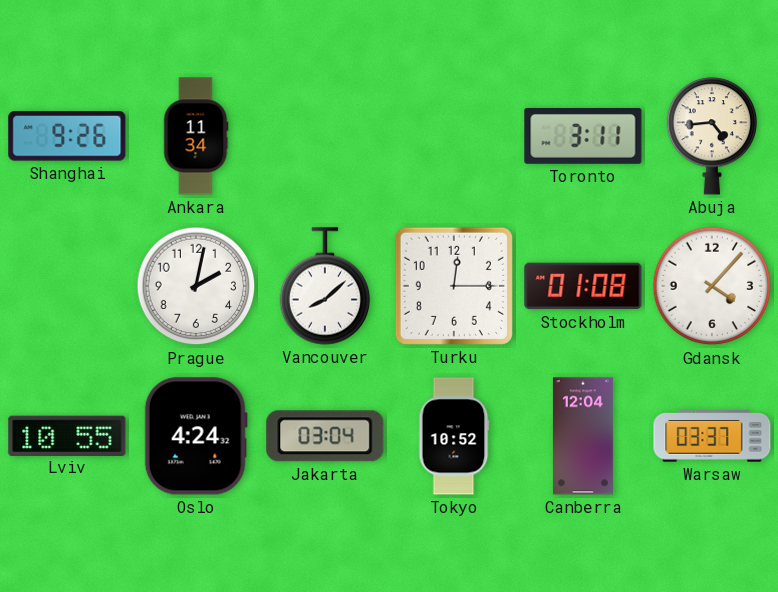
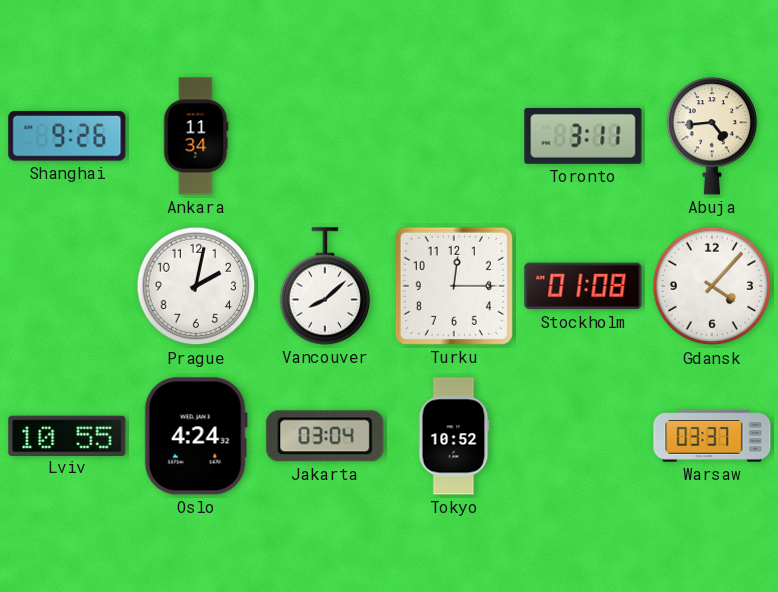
Canberra: 12:04 -> none (583, 436)
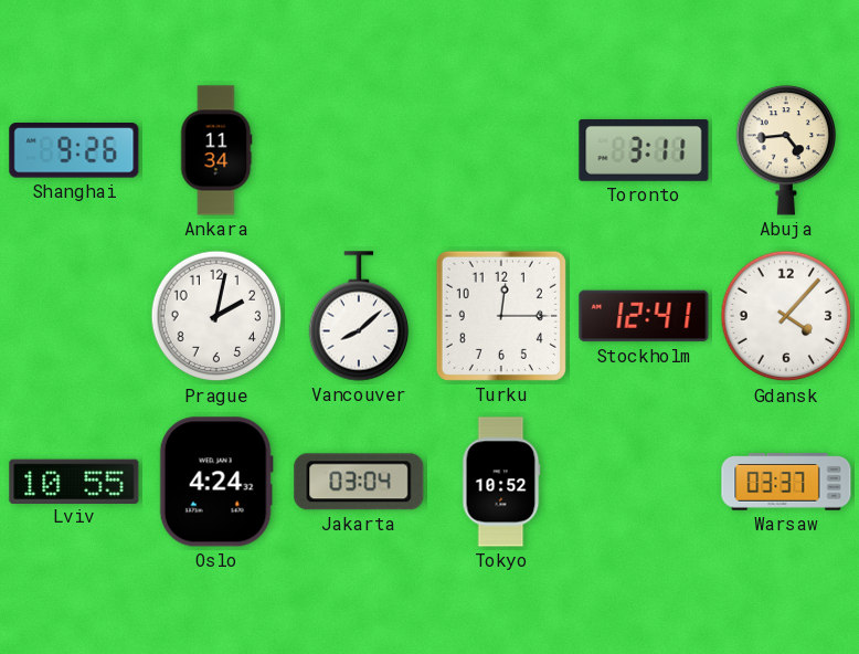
Stockholm: 01:08 -> 12:41 (644, 316)
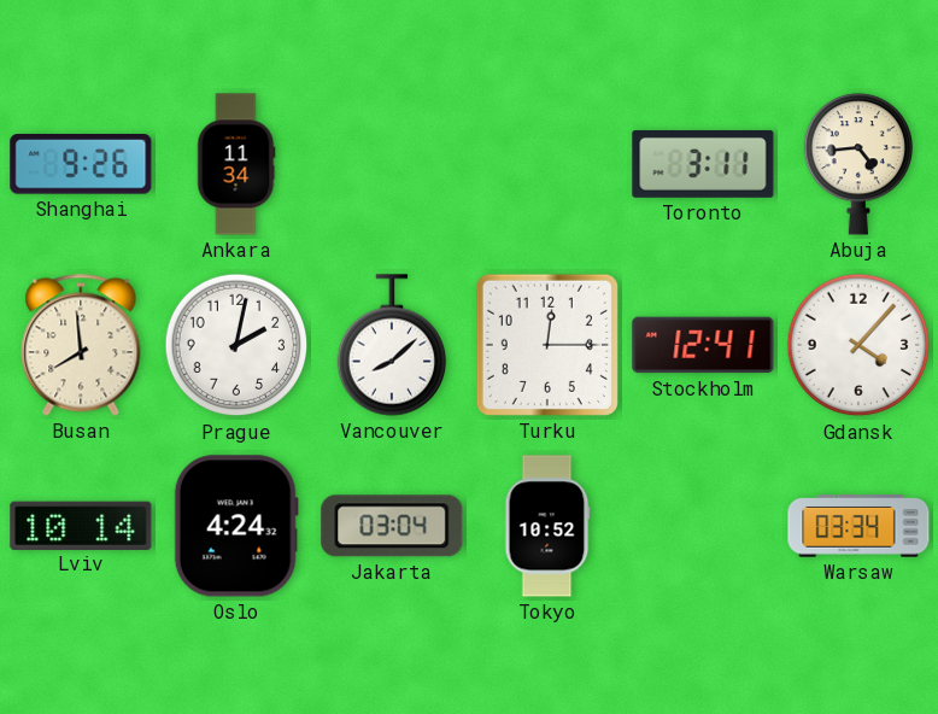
Busan: none -> 7:59 (81, 345)
Lviv: 10:55 -> 10:14 (81, 525)
Warsaw: 03:37 -> 03:34 (858, 526)
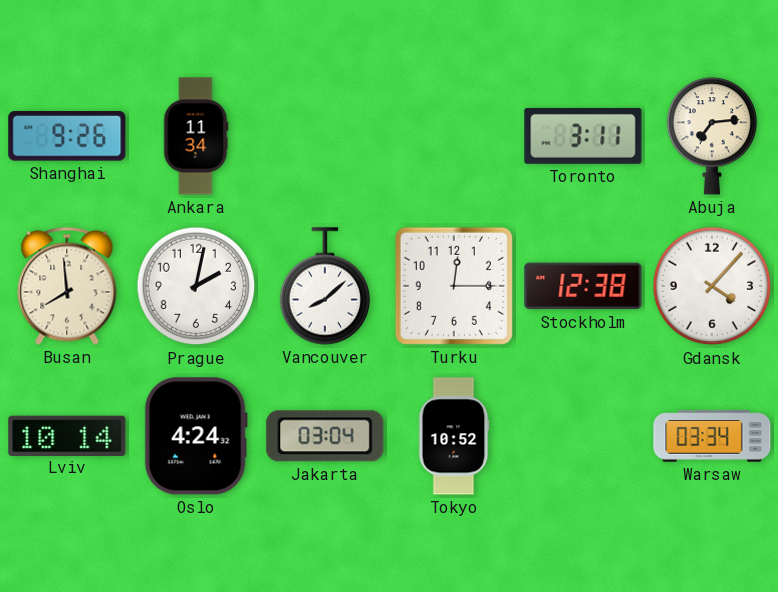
Abuja: 4:44 -> 7:14 (712, 136)
Stockholm: 12:41 -> 12:38 (583, 286)
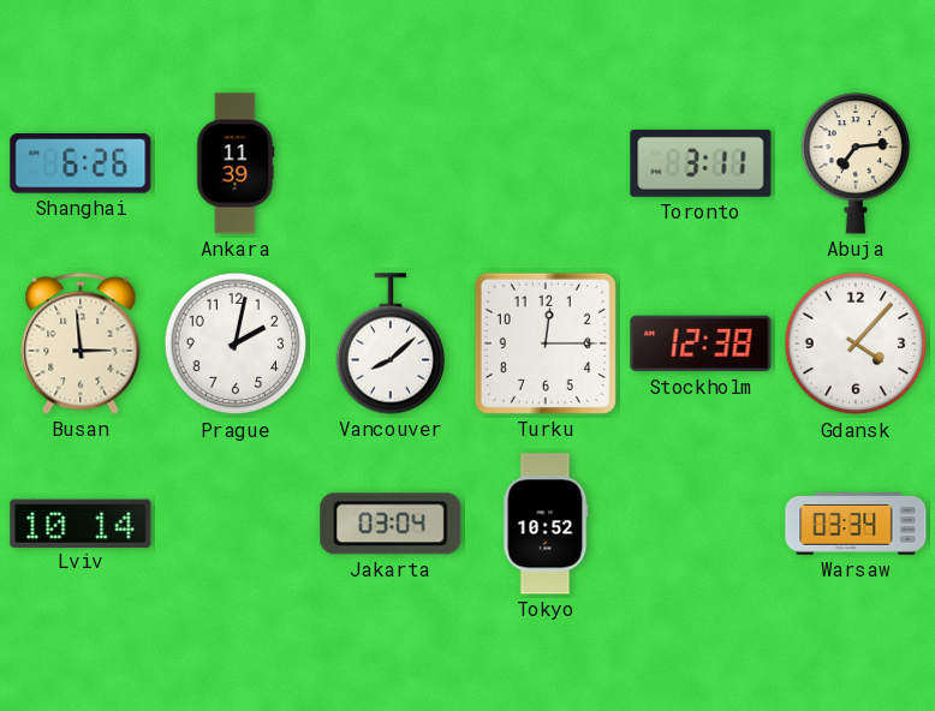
Shanghai: 9:26 -> 6:26 (81, 165)
Ankara: 11:34 -> 11:39 (236, 163)
Busan: 7:59 -> 2:59 (81, 343)
Oslo: 4:24 -> none (196, 436)
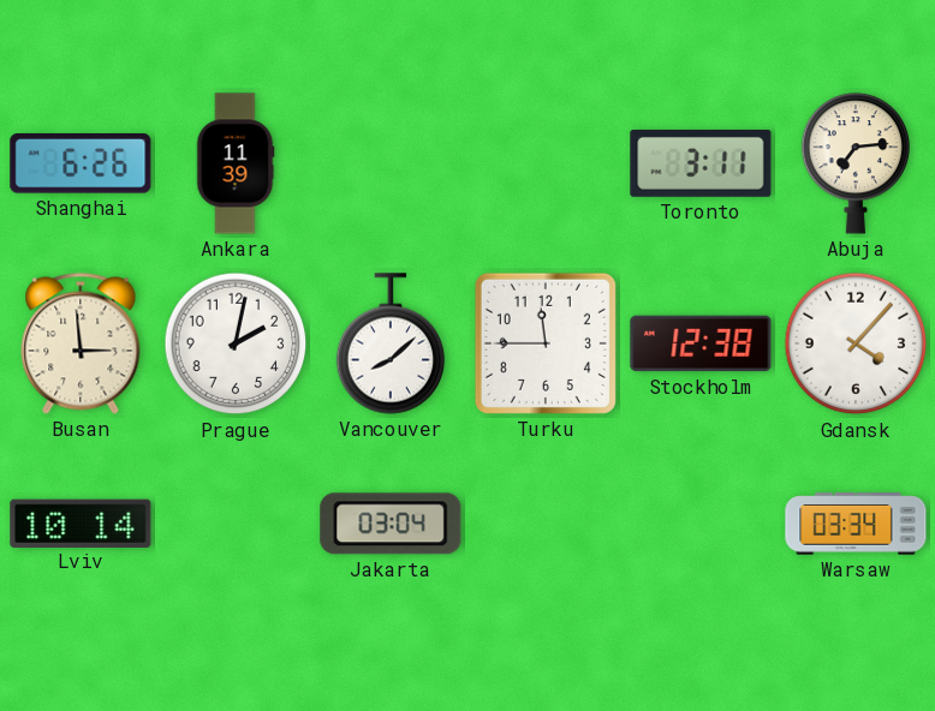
Turku: 12:15 -> 11:45 (546, 343)
Tokyo: 10:52 -> none (546, 524)
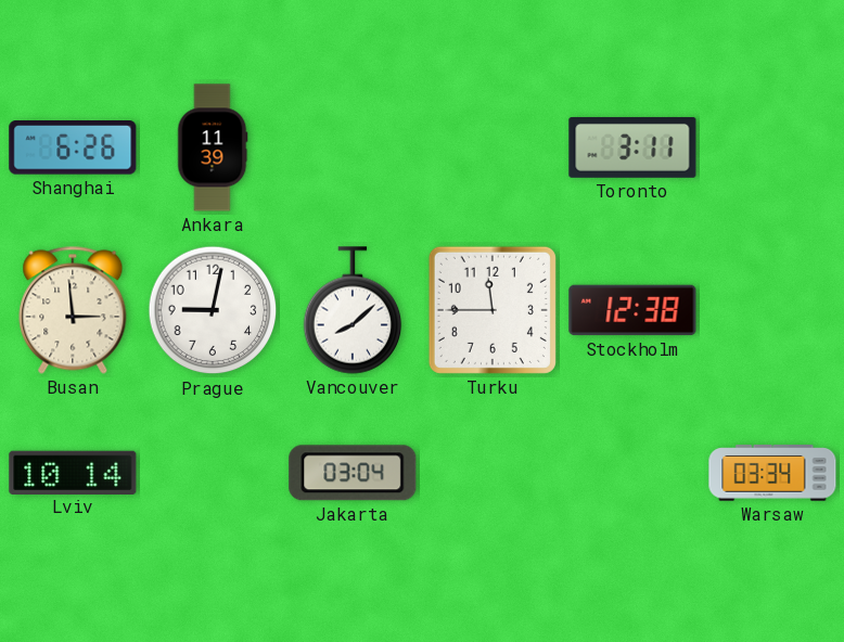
Abuja: 7:14 -> none (856, 163)
Prague: 2:02 -> 9:02 (213, 310)
Gdansk: 4:07 -> none (856, 343)
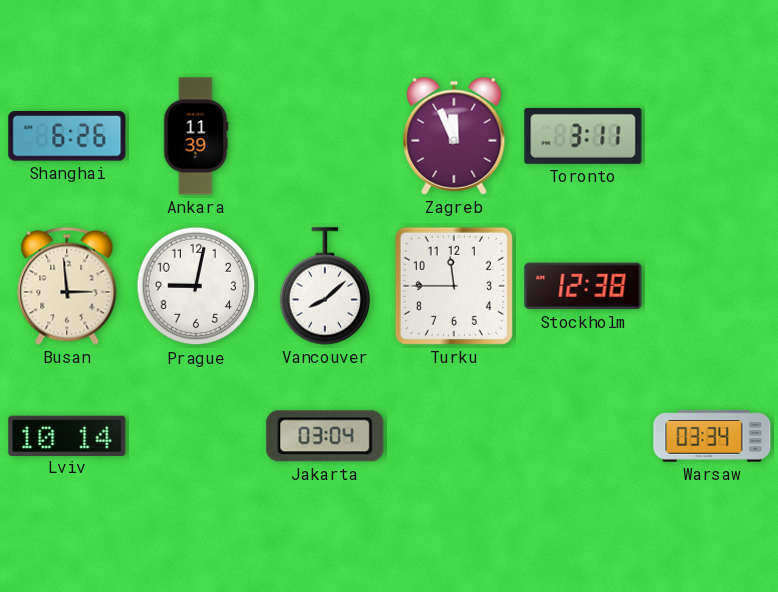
Zagreb: none -> 11:56 (454, 136)
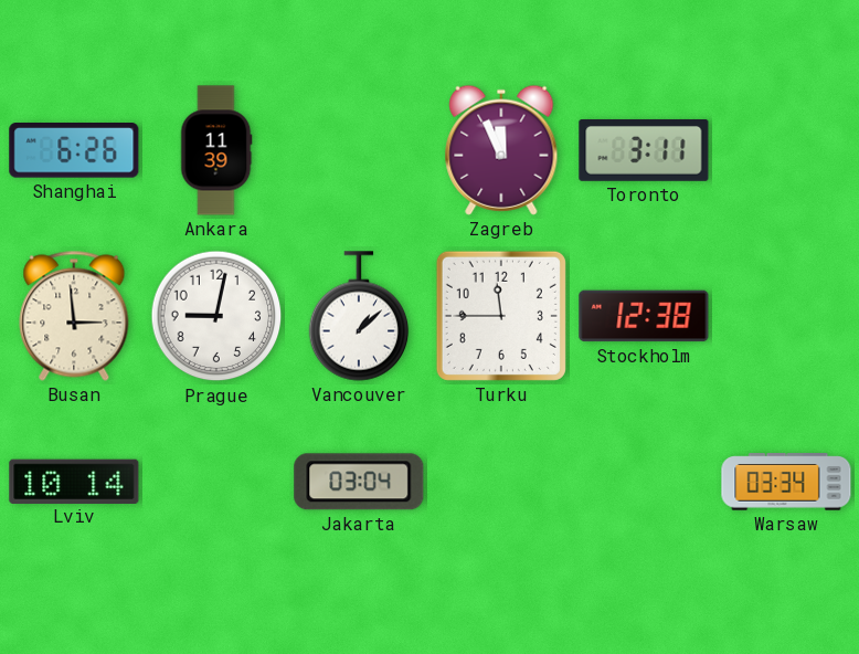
Vancouver: 8:08 -> 1:08 (359, 316)
